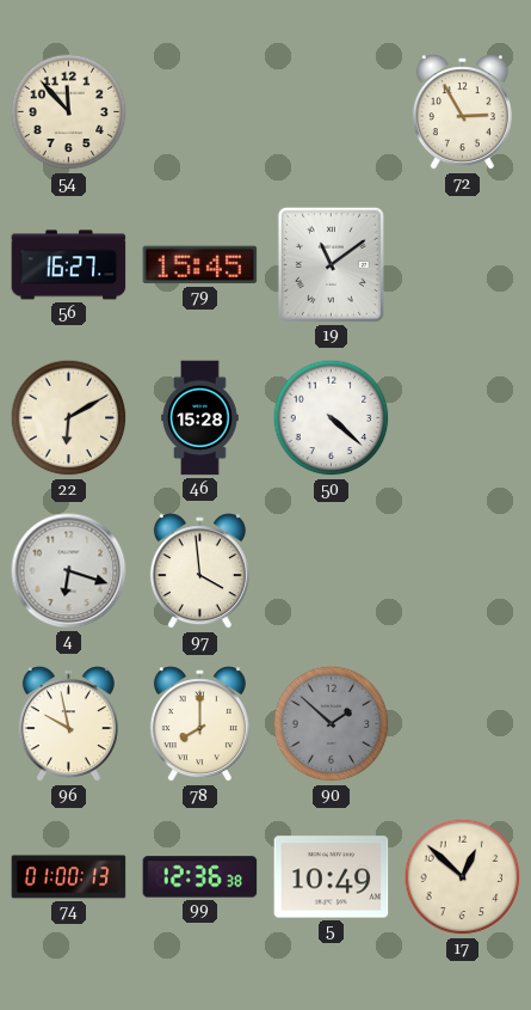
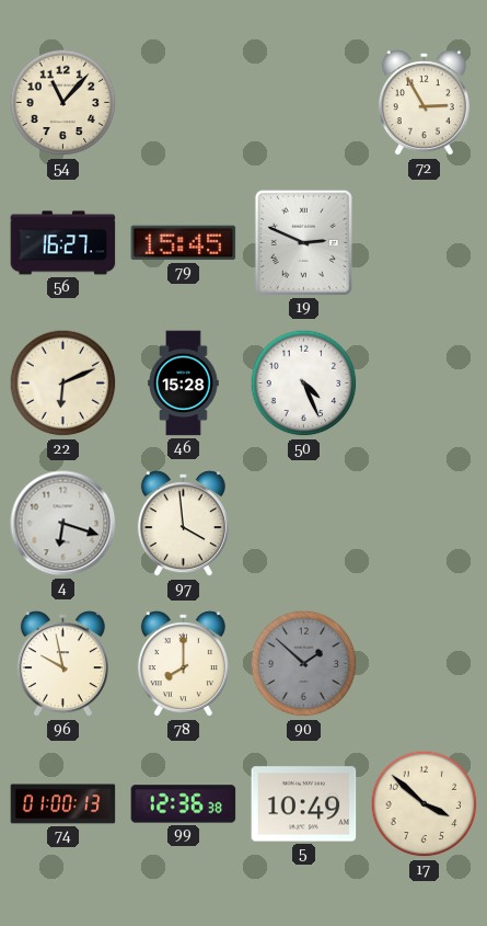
54: 11:53 -> 11:07 (63, 103)
19: 11:09 -> 2:49 (303, 242)
22: 6:10 -> 6:11 (63, 384)
50: 4:22 -> 4:26 (304, 384)
17: 12:52 -> 3:52 (425, 804)
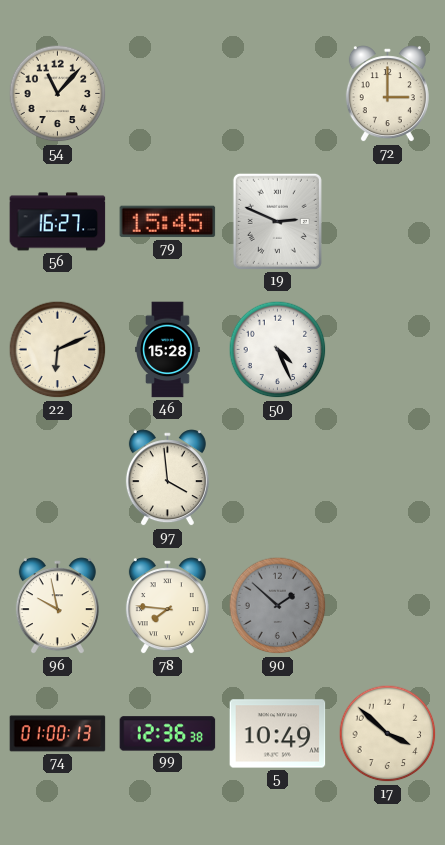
72: 2:55 -> 3:00 (387, 94)
4: 6:18 -> none (63, 524)
78: 8:00 -> 7:46 (167, 606)
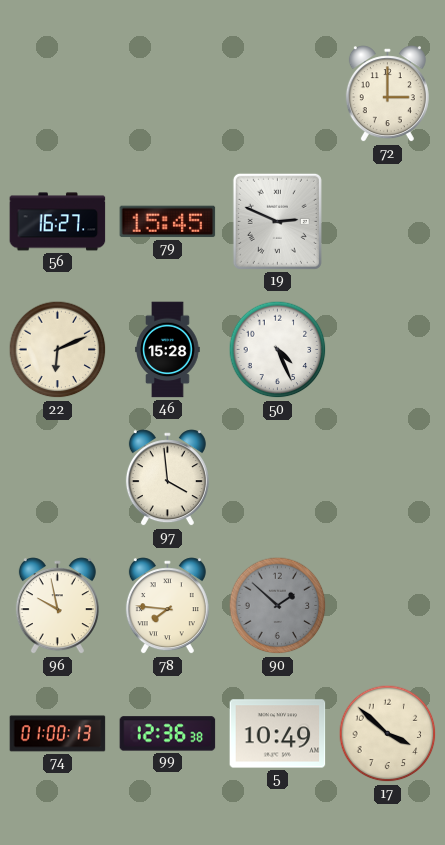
54: 11:07 -> none (58, 94)
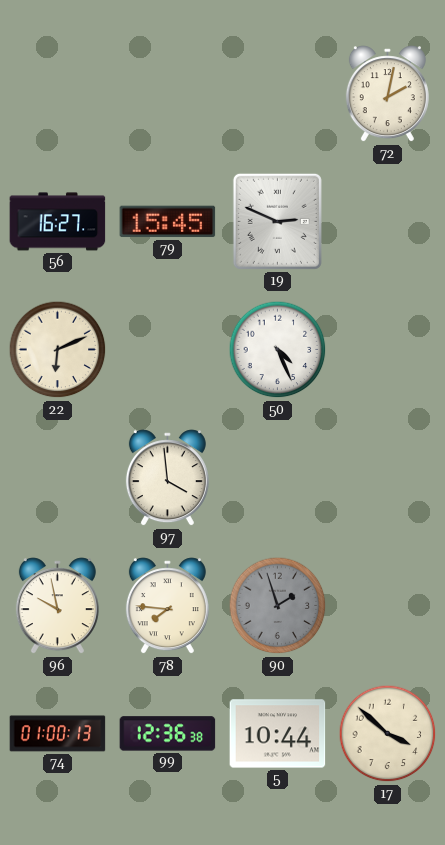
72: 3:00 -> 2:02 (387, 94)
46: 15:28 -> none (168, 350)
90: 1:52 -> 1:57 (278, 606)
5: 10:49 -> 10:44 (278, 734)
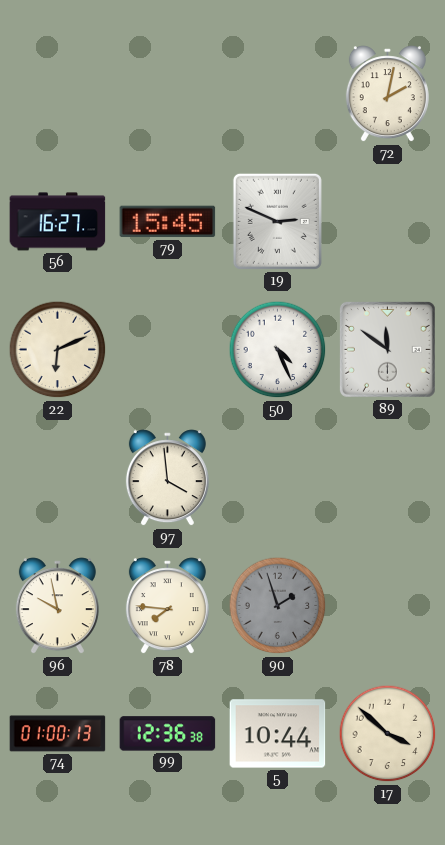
89: none -> 11:51 (388, 350)
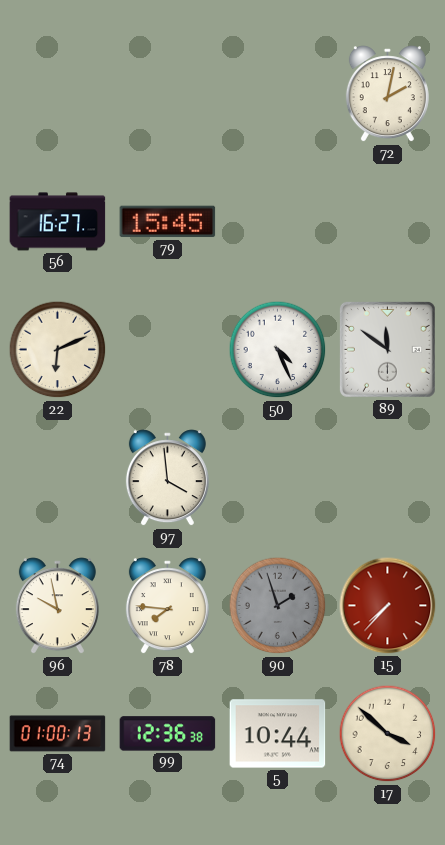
19: 2:49 -> none (277, 221)
15: none -> 7:37 (388, 606)
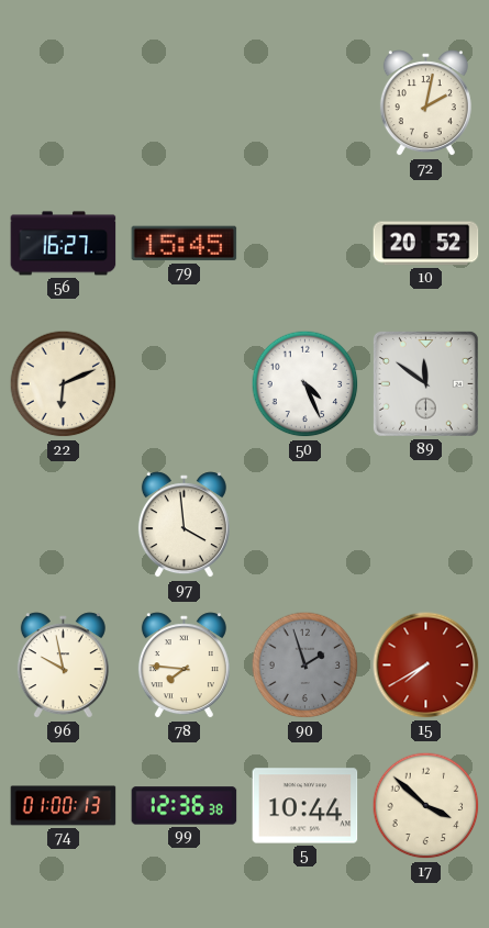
10: none -> 20:52 (426, 244)
15: 7:37 -> 7:40 (426, 666)
